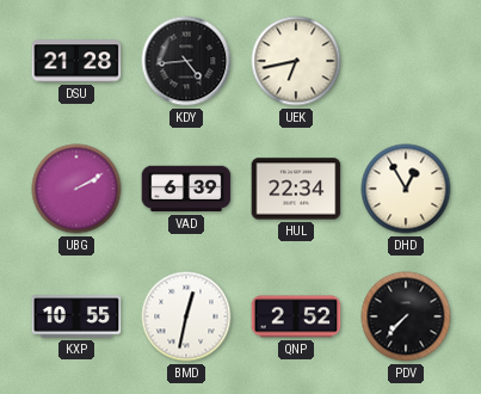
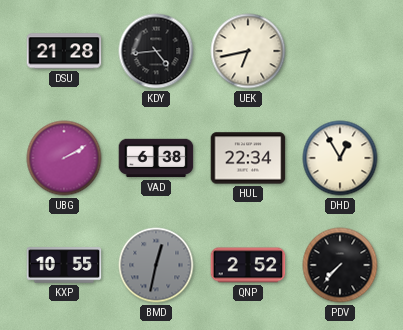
VAD: 6:39 -> 6:38 (156, 158)
BMD dial: white -> grey (156, 265)
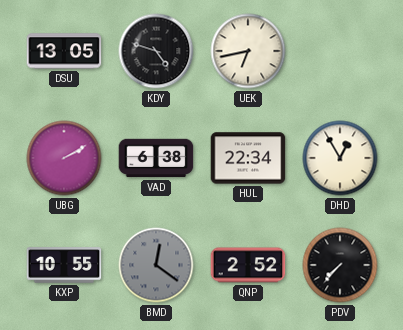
DSU: 21:28 -> 13:05 (64, 51)
KDY: 4:44 -> 4:48 (156, 51)
BMD: 12:32 -> 12:21 (156, 265)
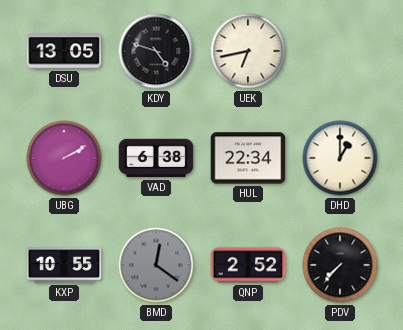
DHD: 12:55 -> 1:00 (340, 158)
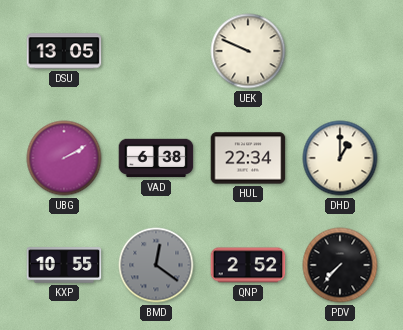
KDY: 4:48 -> none (156, 51)
UEK: 6:43 -> 9:49 (248, 51)
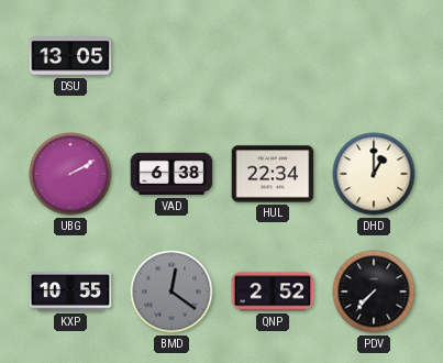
UEK: 9:49 -> none (248, 51)
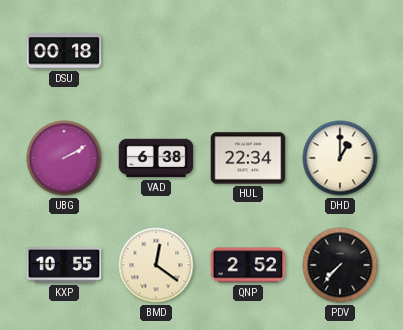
DSU: 13:05 -> 00:18 (64, 51)
BMD dial: grey -> cream (156, 265)
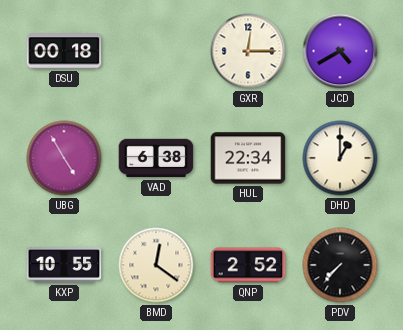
GXR: none -> 12:15 (248, 51)
JCD: none -> 4:40 (340, 51)
UBG: 2:10 -> 4:55 (64, 158)
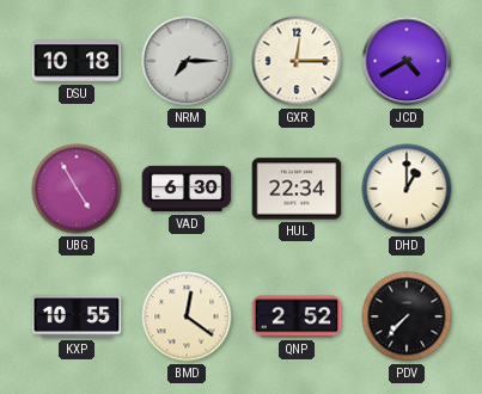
DSU: 00:18 -> 10:18 (77, 61)
NRM: none -> 7:15 (187, 61)
VAD: 6:38 -> 6:30 (187, 189)
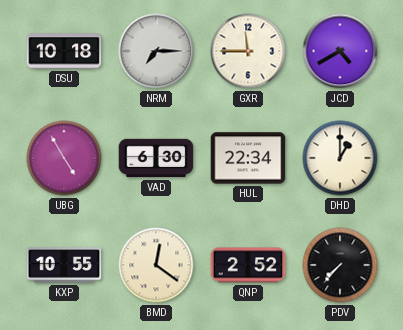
GXR: 12:15 -> 11:45 (248, 51)
